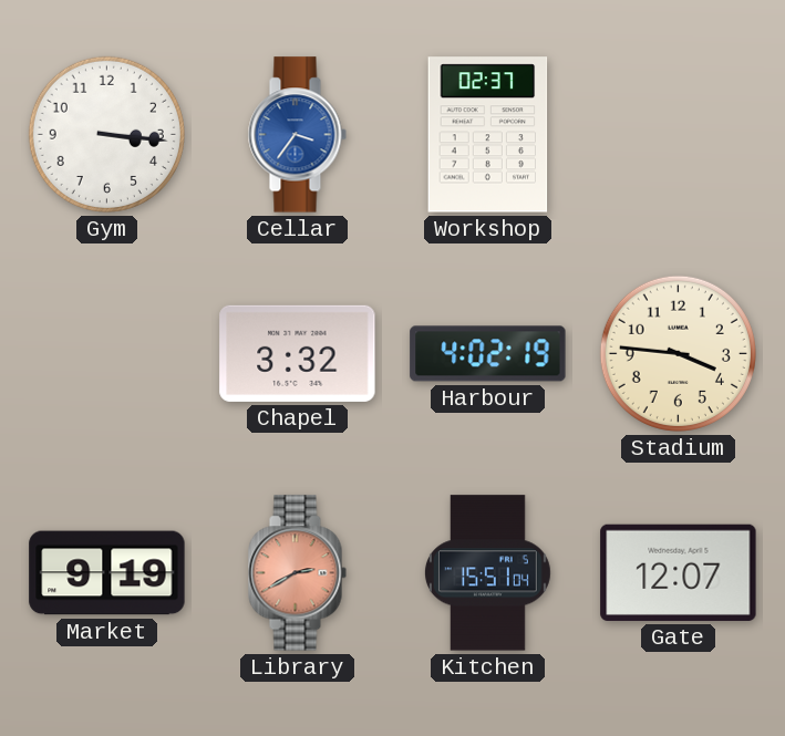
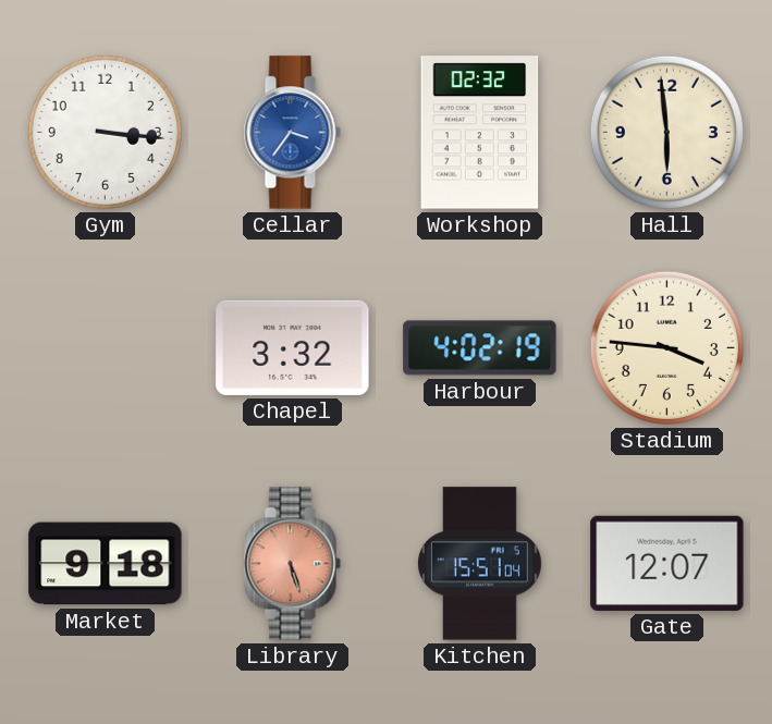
Workshop: 02:37 -> 02:32 (480, 133)
Hall: none -> 5:59 (666, 132)
Market: 9:19 -> 9:18 (106, 564)
Library: 2:40 -> 5:27 (292, 564)
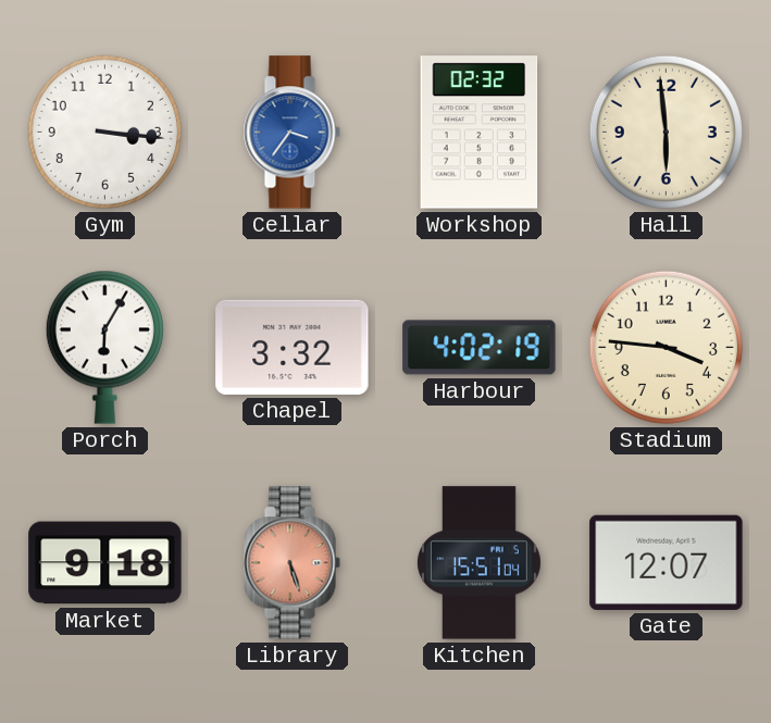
Porch: none -> 6:05 (104, 347)
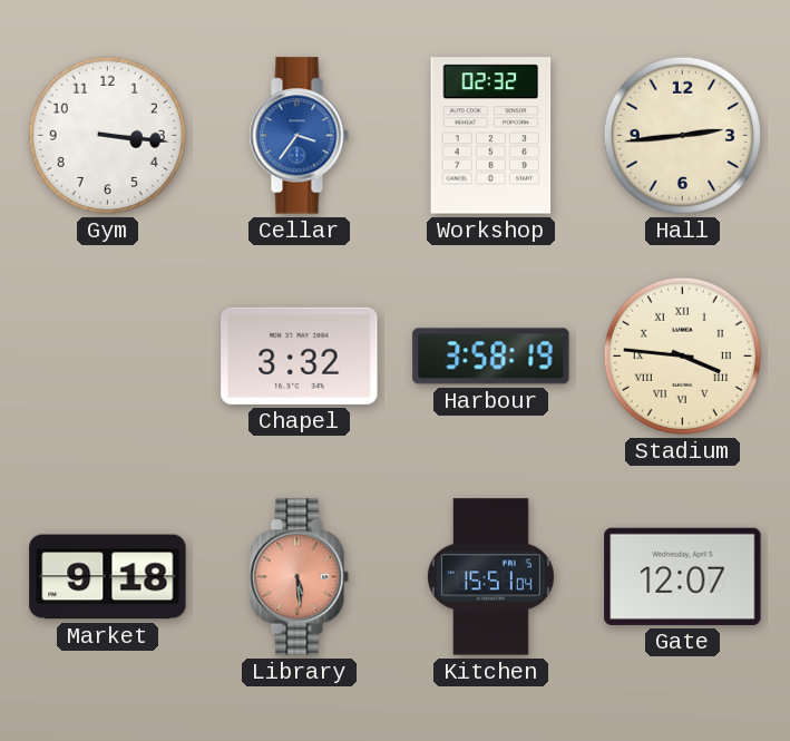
Hall: 5:59 -> 2:44 (682, 135)
Porch: 6:05 -> none (104, 347)
Harbour: 4:02 -> 3:58 (491, 357)
Stadium numerals: Arabic -> Roman (682, 355)
Library: 5:27 -> 5:29 (299, 577)
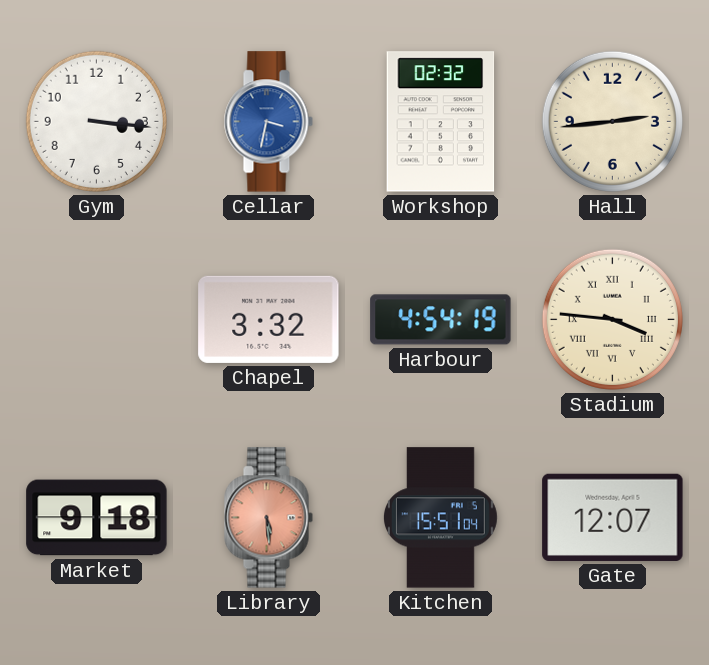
Cellar: 3:36 -> 3:32 (268, 122)
Harbour: 3:58 -> 4:54 (441, 320)
